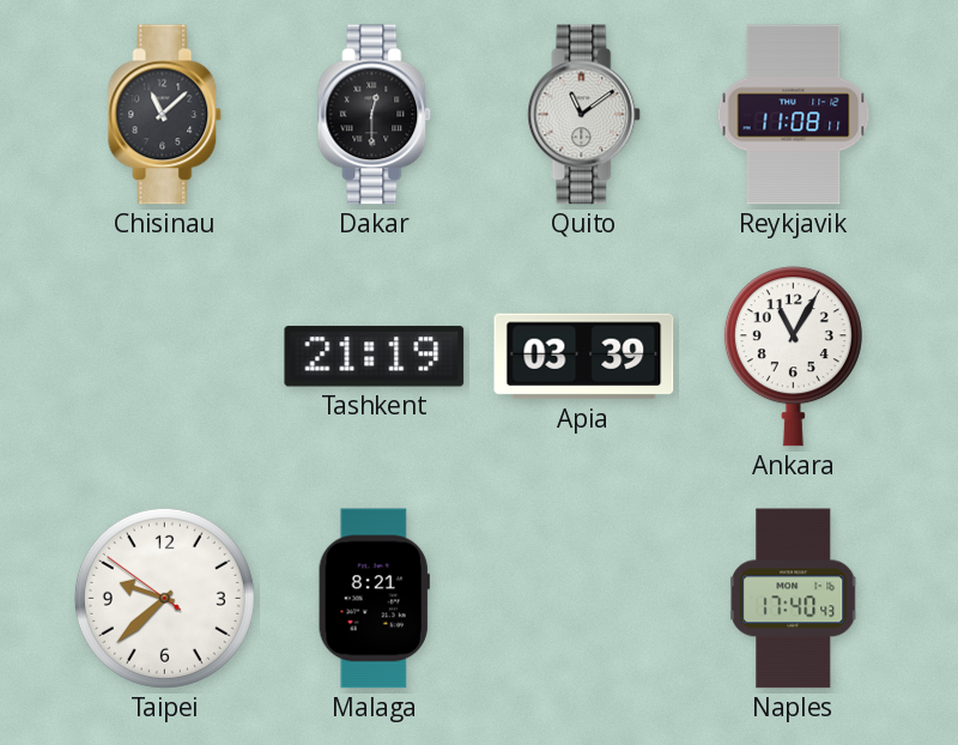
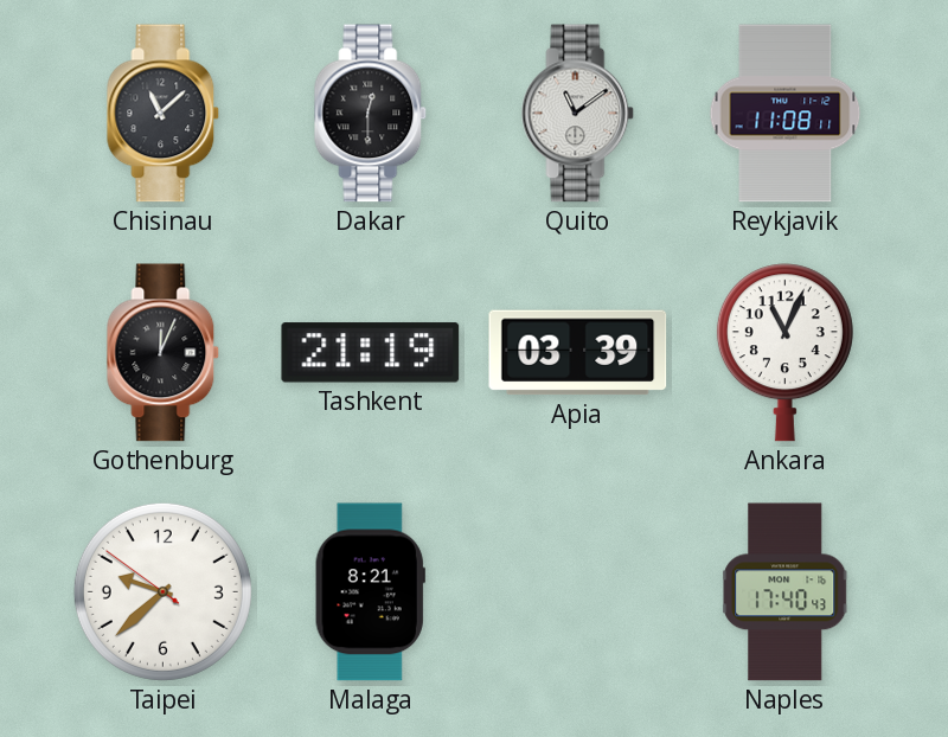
Gothenburg: none -> 12:04 (164, 353)
Ankara: 11:05 -> 11:04 (784, 353)
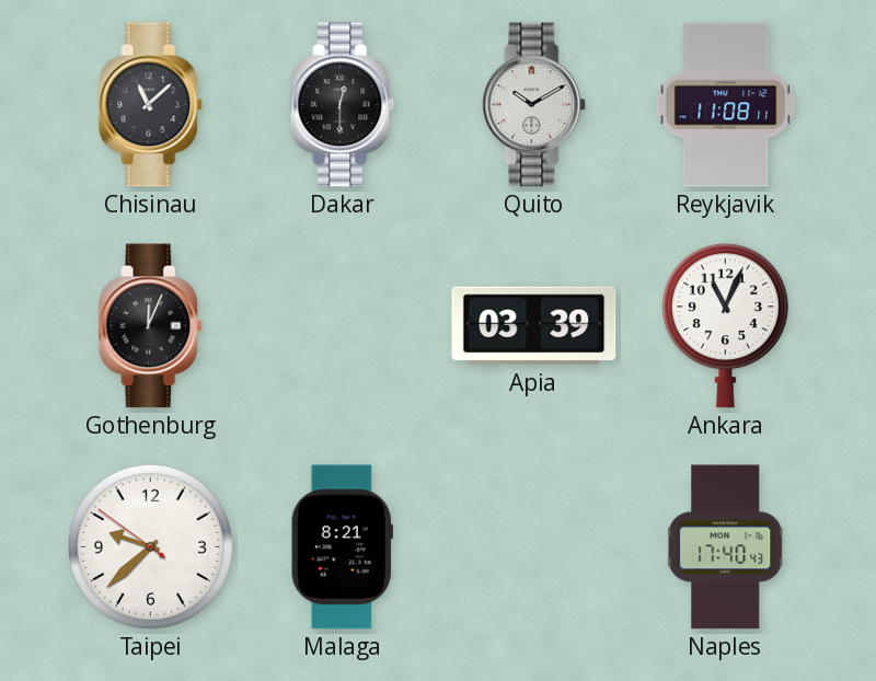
Quito: 11:09 -> 10:10 (534, 105)
Tashkent: 21:19 -> none (371, 353)
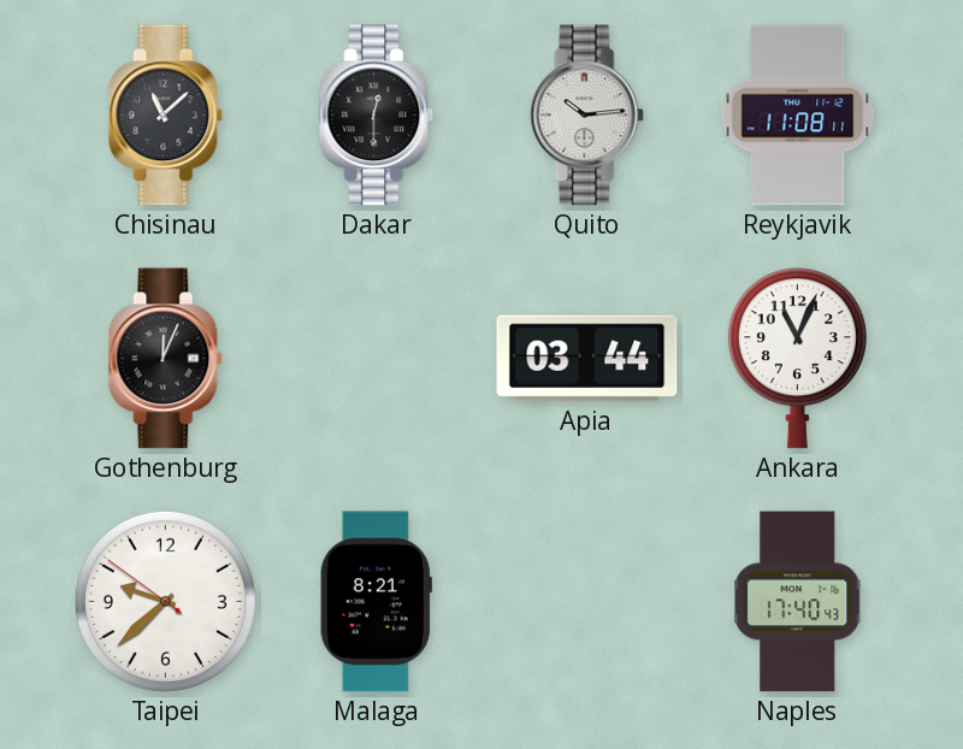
Quito: 10:10 -> 10:14 (587, 116)
Apia: 03:39 -> 03:44 (587, 359)
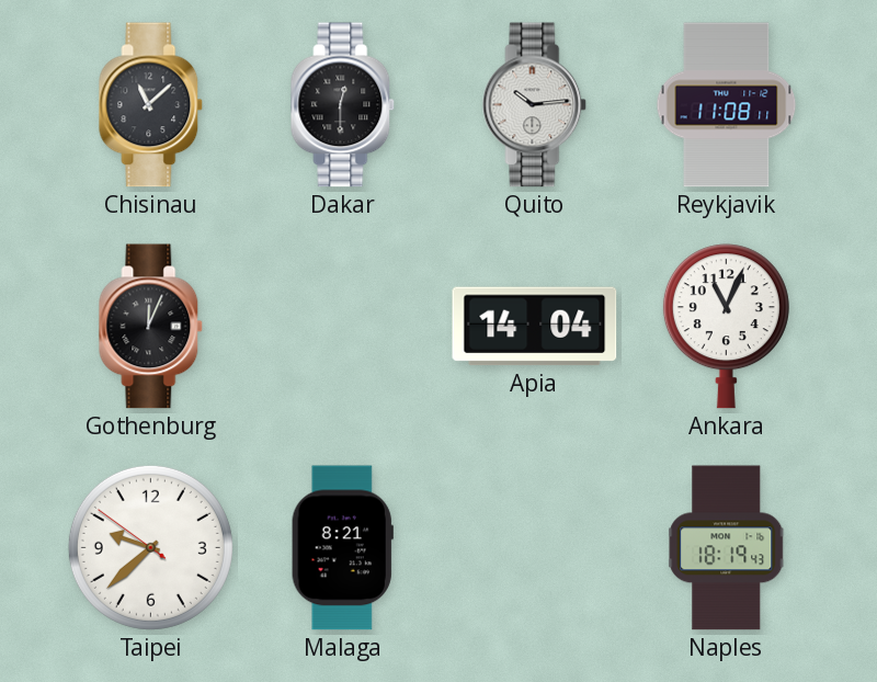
Apia: 03:44 -> 14:04 (535, 327)
Naples: 17:40 -> 18:19 (727, 548)
